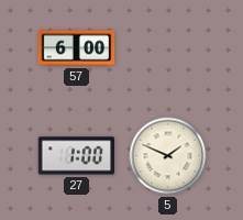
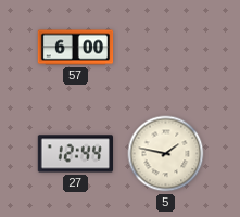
27: 1:00 -> 12:44 (75, 154)
5: 1:49 -> 1:47 (166, 154)
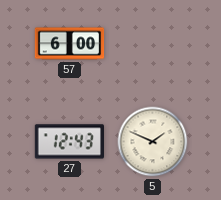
27: 12:44 -> 12:43 (69, 142)
5: 1:47 -> 1:49 (153, 142)
